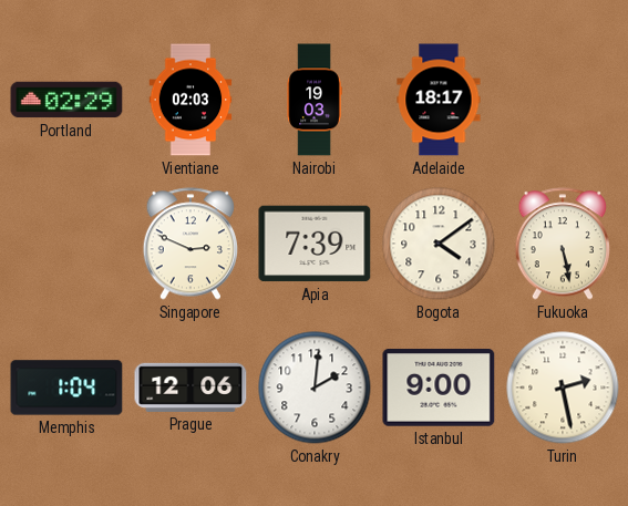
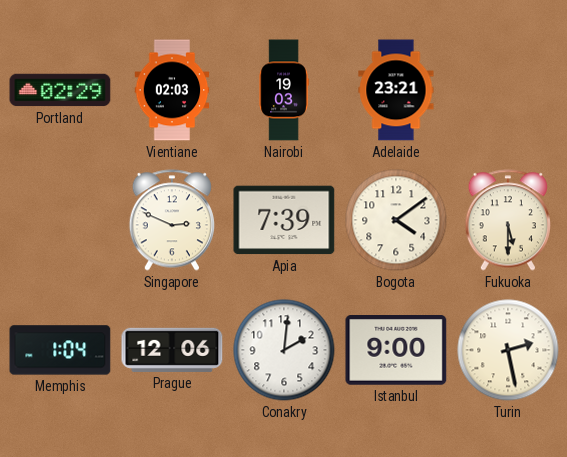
Adelaide: 18:17 -> 23:21 (396, 90)
Fukuoka: 5:28 -> 5:30 (507, 220)
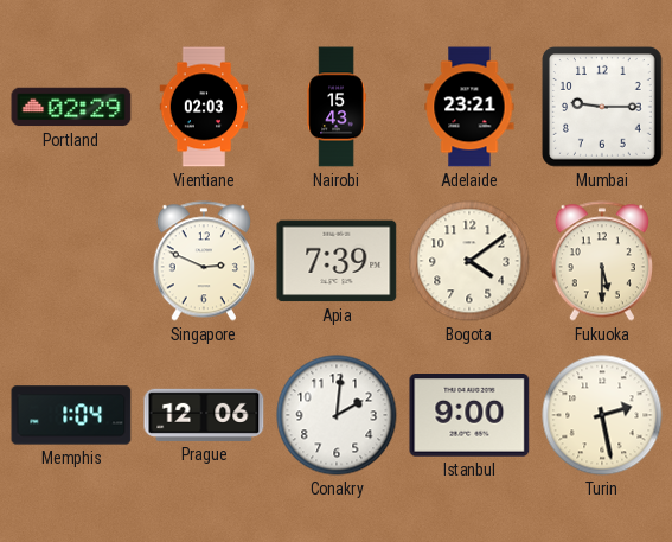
Nairobi: 19:03 -> 15:43 (337, 107)
Mumbai: none -> 9:15 (603, 108)
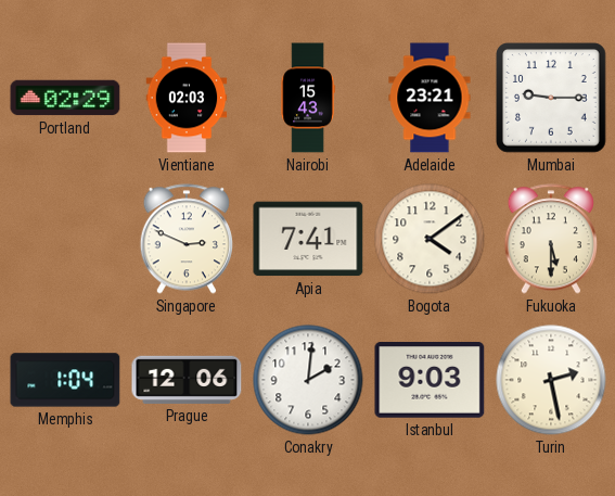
Apia: 7:39 -> 7:41 (308, 239)
Istanbul: 9:00 -> 9:03 (430, 381)
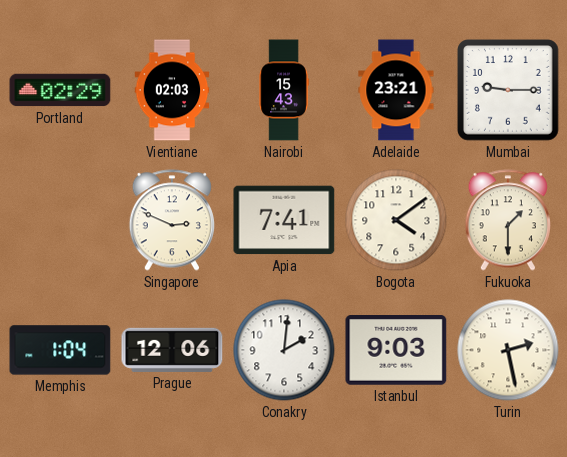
Fukuoka: 5:30 -> 1:30 (507, 220)
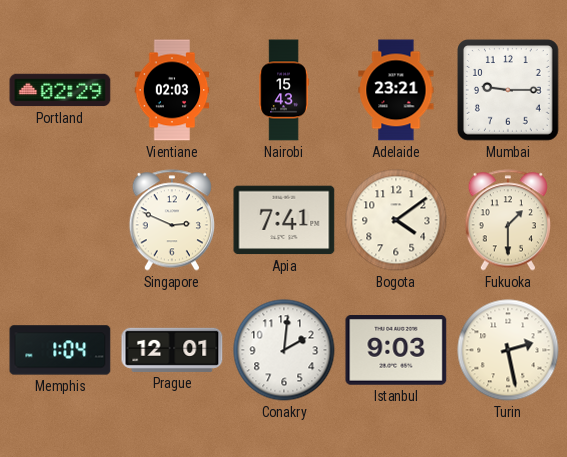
Prague: 12:06 -> 12:01 (172, 350)
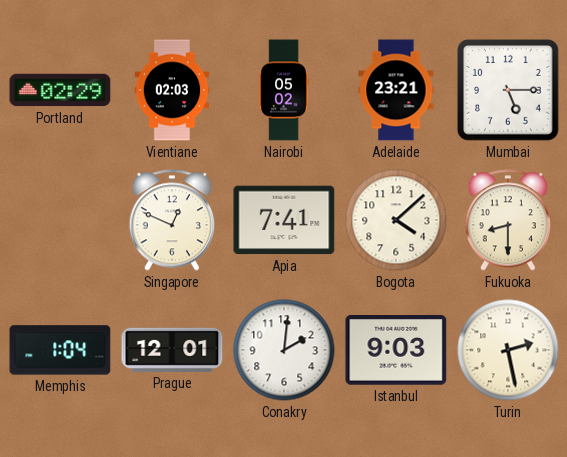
Nairobi: 15:43 -> 05:02 (284, 90)
Mumbai: 9:15 -> 5:15 (509, 91)
Singapore: 2:49 -> 12:49 (171, 220)
Bogota: 4:09 -> 4:08 (396, 220)
Fukuoka: 1:30 -> 8:30 (507, 220)
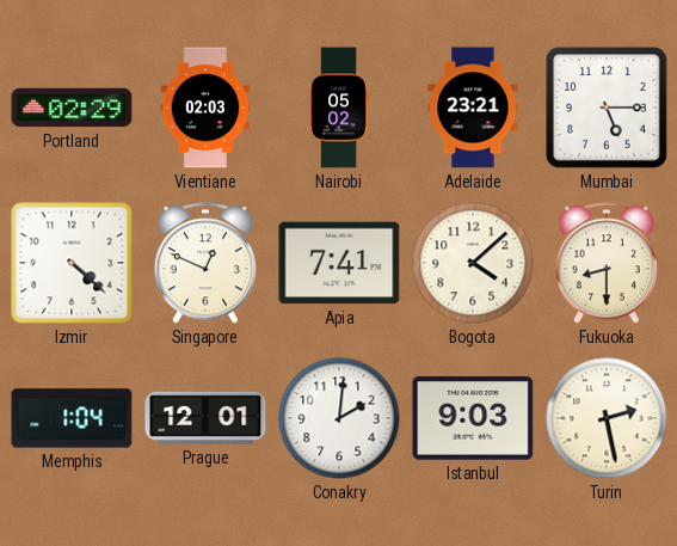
Izmir: none -> 4:22 (72, 263)
